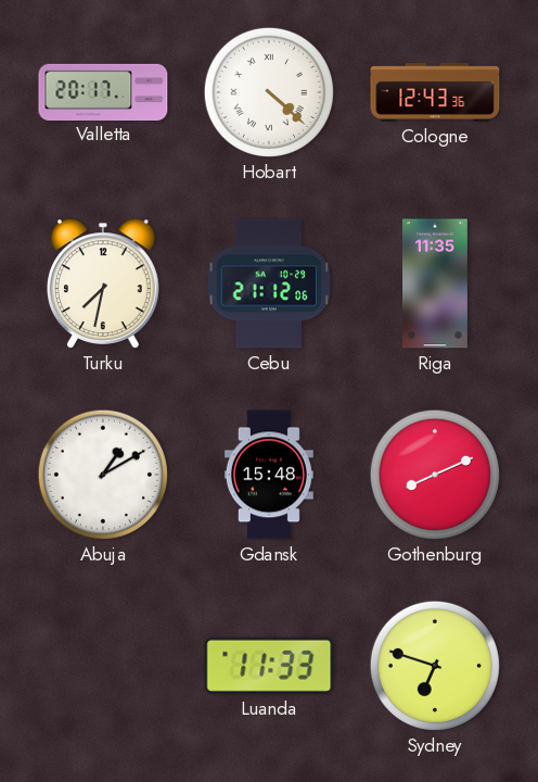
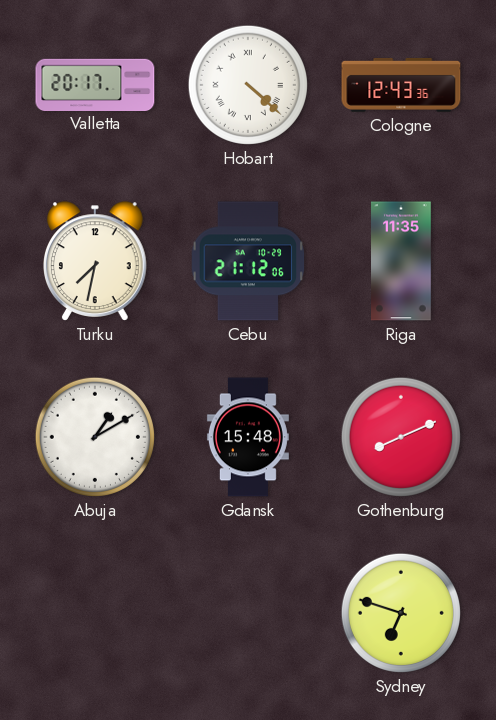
Luanda: 11:33 -> none (269, 666)
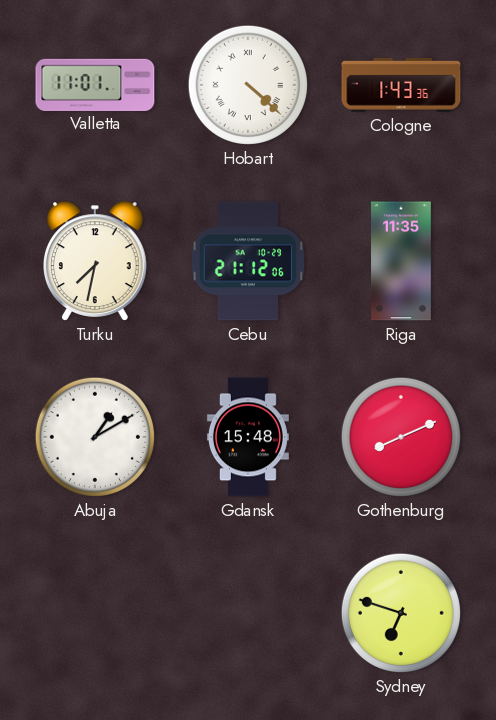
Valletta: 20:17 -> 11:01 (95, 84)
Cologne: 12:43 -> 1:43 (401, 86)
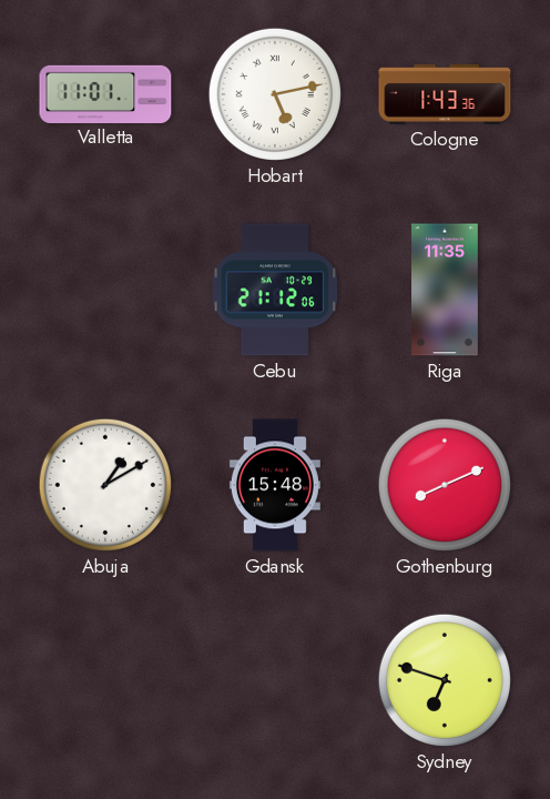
Hobart: 4:22 -> 5:13 (275, 94)
Turku: 7:32 -> none (96, 261)
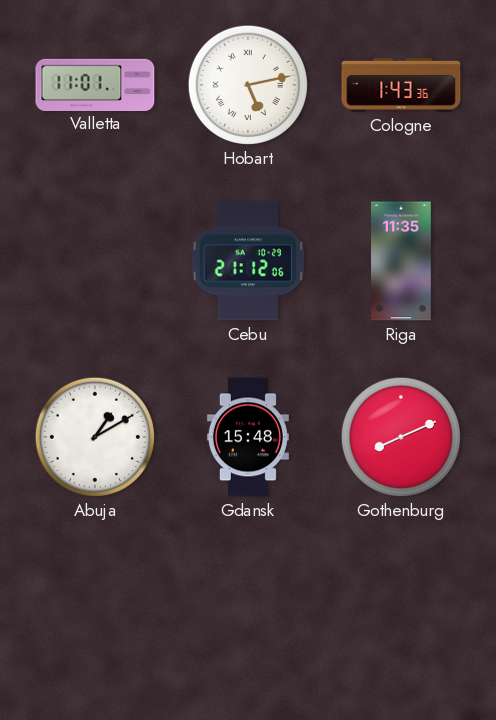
Sydney: 6:48 -> none (445, 680)
